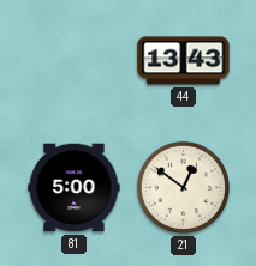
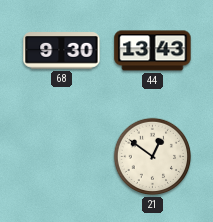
68: none -> 9:30 (62, 51)
81: 5:00 -> none (75, 188)
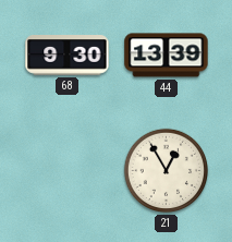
44: 13:43 -> 13:39 (167, 56)
21: 12:51 -> 12:55 (167, 171)
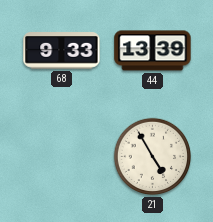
68: 9:30 -> 9:33 (62, 51)
21: 12:55 -> 4:55 (153, 157)
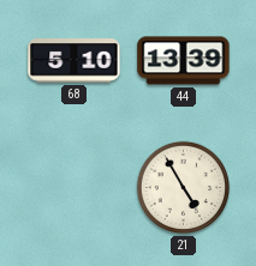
68: 9:33 -> 5:10 (75, 61)
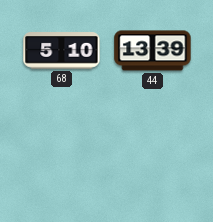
21: 4:55 -> none (184, 188)
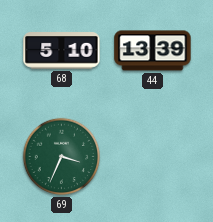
69: none -> 3:34 (62, 157)
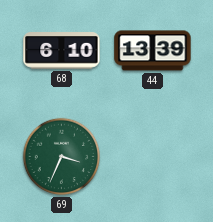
68: 5:10 -> 6:10 (62, 51)
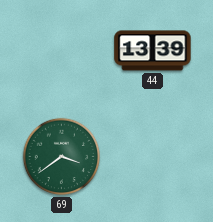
68: 6:10 -> none (62, 51)
69: 3:34 -> 3:39 (62, 157)
